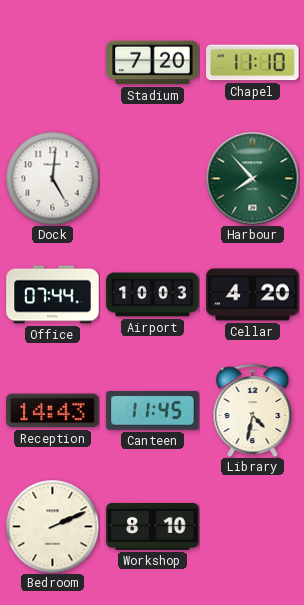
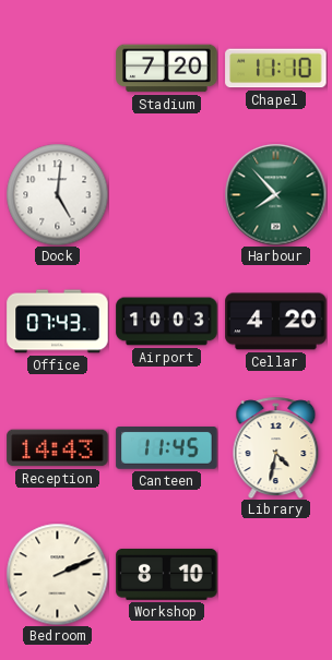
Office: 07:44 -> 07:43 (58, 322)
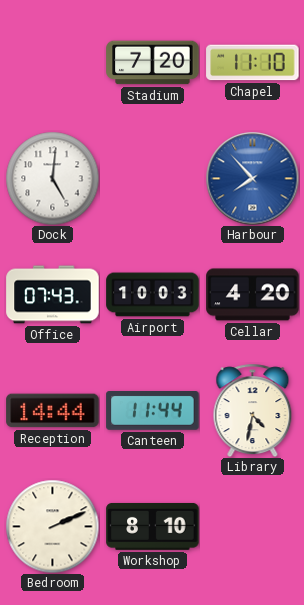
Harbour dial: green -> blue (252, 178)
Reception: 14:43 -> 14:44 (53, 411)
Canteen: 11:45 -> 11:44 (153, 411)
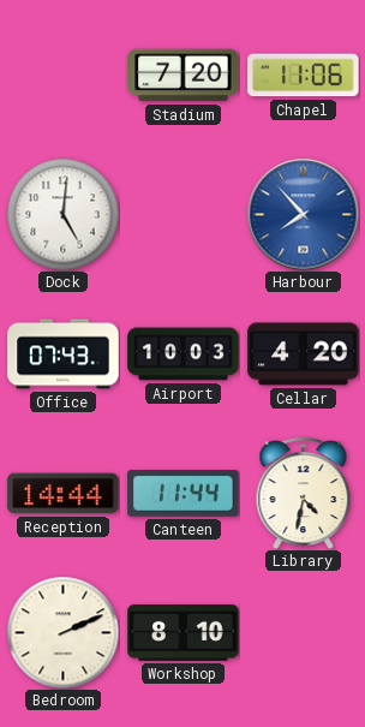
Chapel: 11:10 -> 11:06 (304, 76)
